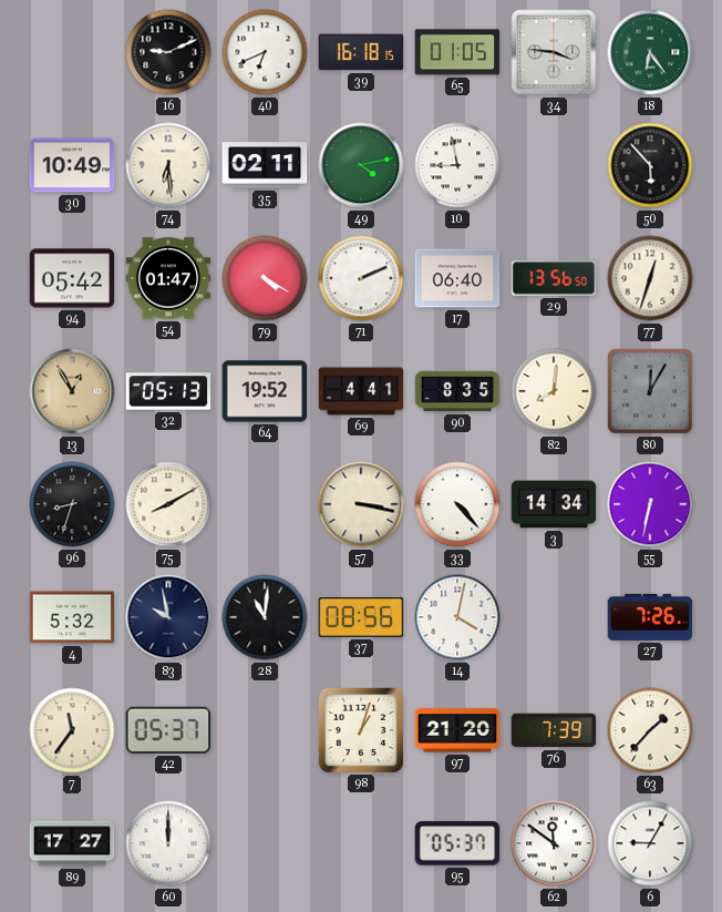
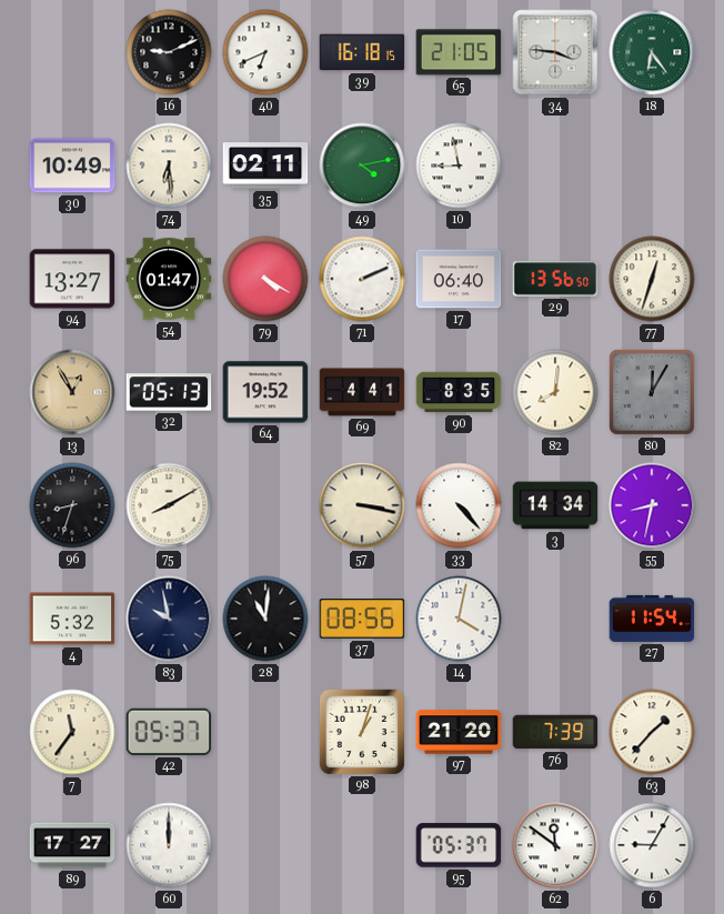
65: 01:05 -> 21:05 (459, 52)
50: 5:53 -> none (650, 165)
94: 05:42 -> 13:27 (72, 279)
55: 6:32 -> 8:32 (652, 505)
27: 7:26 -> 11:54 (652, 619)
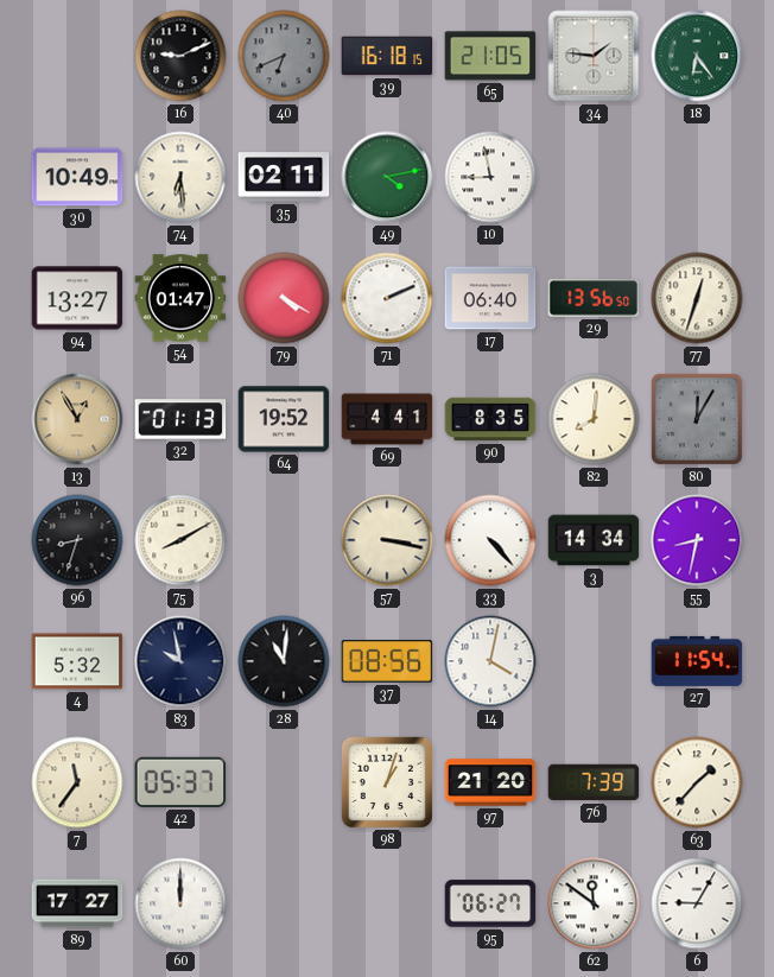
40 dial: white -> grey (284, 56)
34: 3:46 -> 1:46 (594, 56)
32: 05:13 -> 01:13 (180, 419)
95: 05:37 -> 06:27 (490, 903)
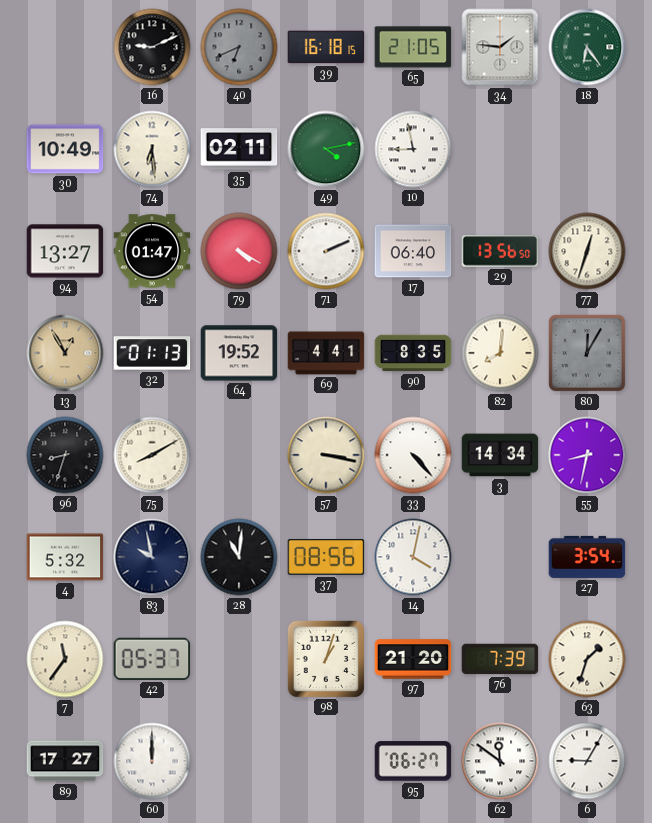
27: 11:54 -> 3:54 (587, 557)
63: 1:37 -> 1:33 (587, 659)
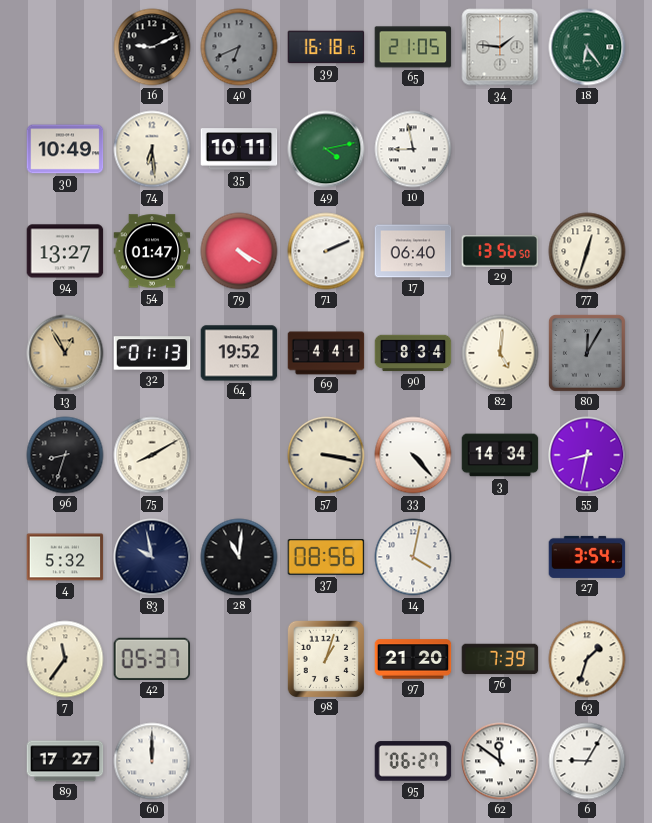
35: 02:11 -> 10:11 (239, 149)
90: 8:35 -> 8:34 (413, 353)
82: 8:01 -> 5:01 (500, 353)
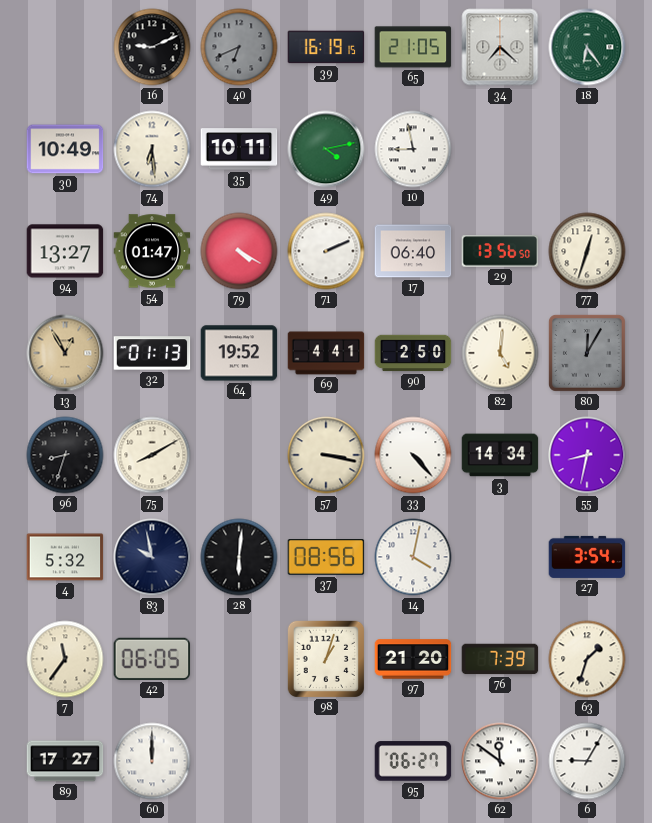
39: 16:18 -> 16:19 (326, 47)
34: 1:46 -> 7:22 (500, 47)
90: 8:34 -> 2:50 (413, 353)
28: 11:01 -> 6:01 (239, 557)
42: 05:37 -> 06:05 (152, 659)
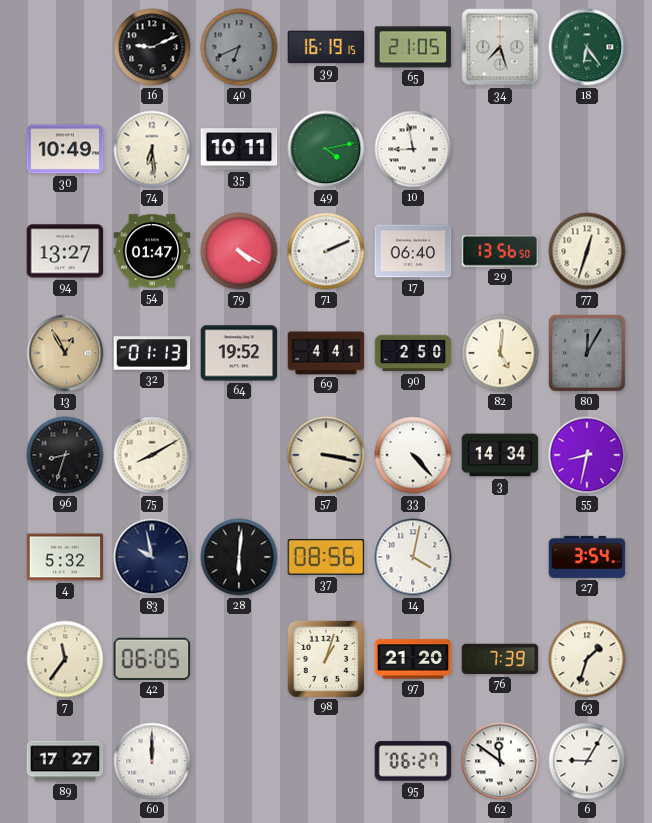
34: 7:22 -> 7:27 (500, 47)
